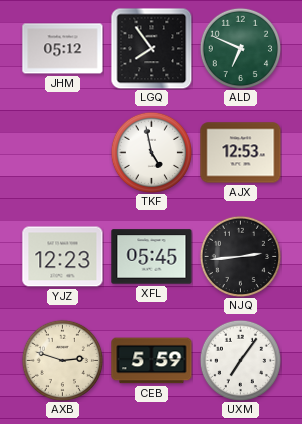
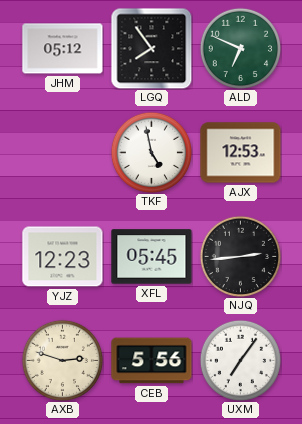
CEB: 5:59 -> 5:56 (152, 361)
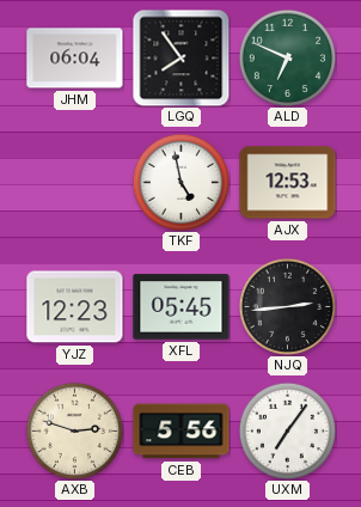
JHM: 05:12 -> 06:04 (75, 59)
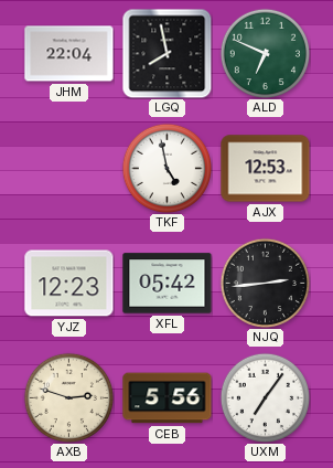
JHM: 06:04 -> 22:04 (69, 54)
LGQ: 7:54 -> 7:58 (166, 53)
XFL: 05:45 -> 05:42 (168, 284)
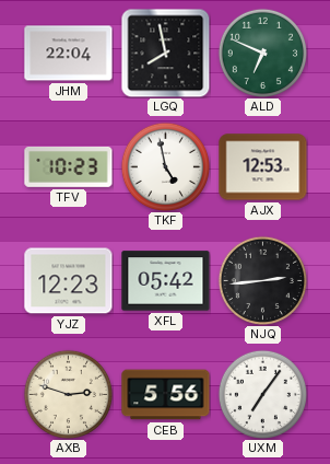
TFV: none -> 10:23 (69, 166)
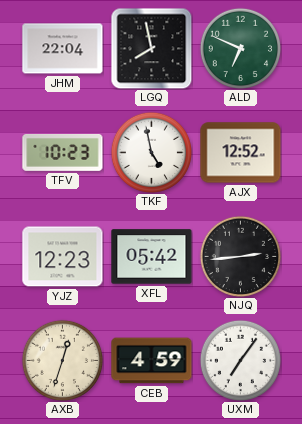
AJX: 12:53 -> 12:52 (241, 153)
AXB: 2:48 -> 12:33 (62, 360)
CEB: 5:56 -> 4:59 (152, 361)
